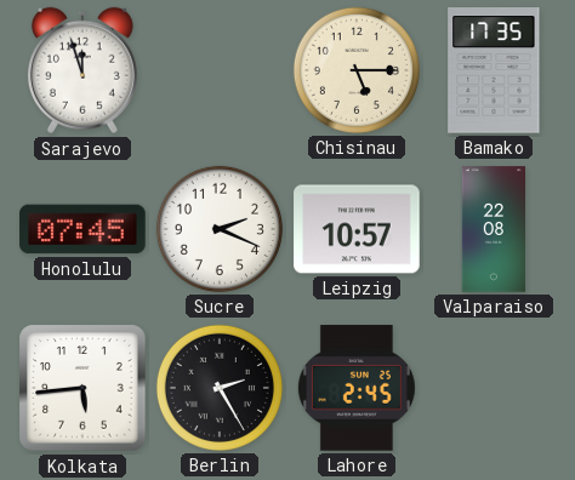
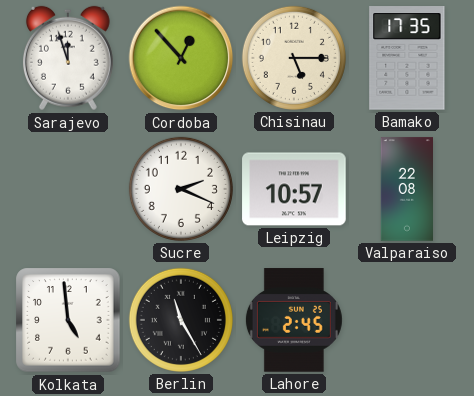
Cordoba: none -> 12:53 (181, 58)
Honolulu: 07:45 -> none (82, 229)
Kolkata: 5:44 -> 4:59 (68, 320)
Berlin: 2:25 -> 11:25 (181, 320)
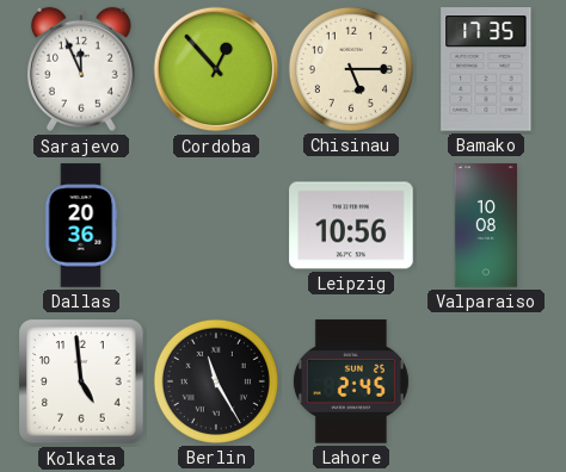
Sarajevo: 11:57 -> 11:56 (81, 69)
Dallas: none -> 20:36 (81, 225)
Sucre: 2:19 -> none (181, 189)
Leipzig: 10:57 -> 10:56 (351, 225)
Valparaiso: 22:08 -> 10:08 (485, 225)
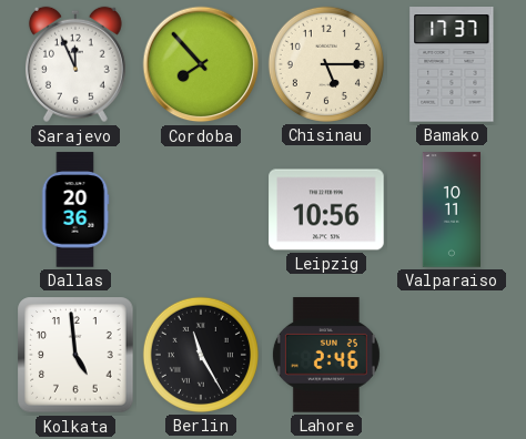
Cordoba: 12:53 -> 7:53 (201, 64)
Bamako: 17:35 -> 17:37 (452, 64)
Valparaiso: 10:08 -> 10:11 (451, 210)
Lahore: 2:45 -> 2:46 (326, 355)
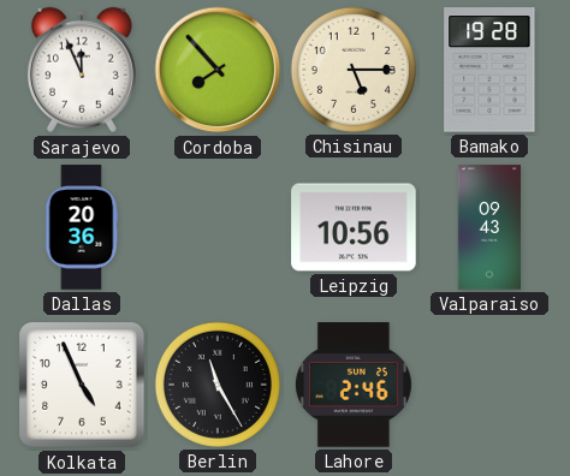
Bamako: 17:37 -> 19:28 (489, 70)
Valparaiso: 10:11 -> 09:43 (488, 227)
Kolkata: 4:59 -> 4:56 (82, 385)
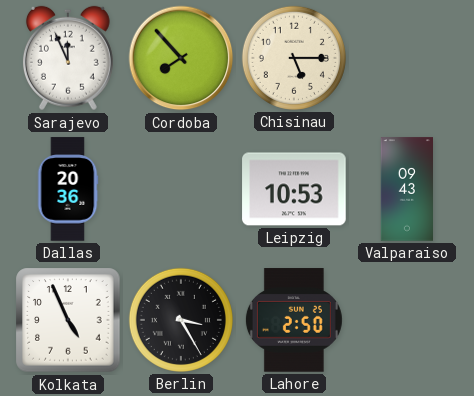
Bamako: 19:28 -> none (489, 70)
Leipzig: 10:56 -> 10:53 (294, 189)
Berlin: 11:25 -> 3:25 (181, 320)
Lahore: 2:46 -> 2:50 (294, 320)
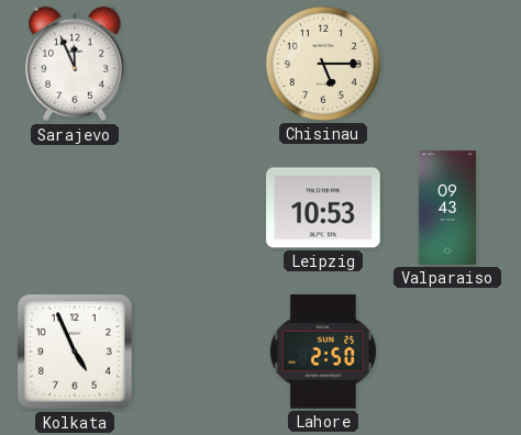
Cordoba: 7:53 -> none (181, 58)
Dallas: 20:36 -> none (68, 189)
Berlin: 3:25 -> none (181, 320)
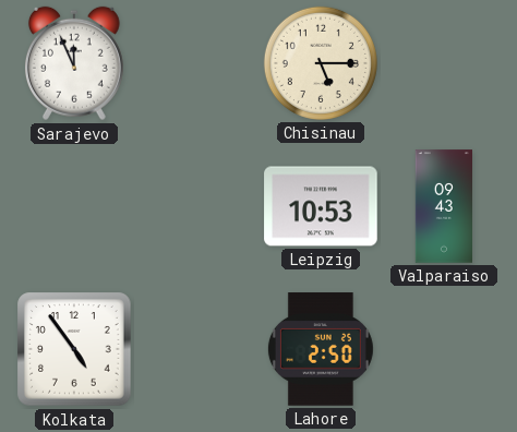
Kolkata: 4:56 -> 4:54 (74, 349)
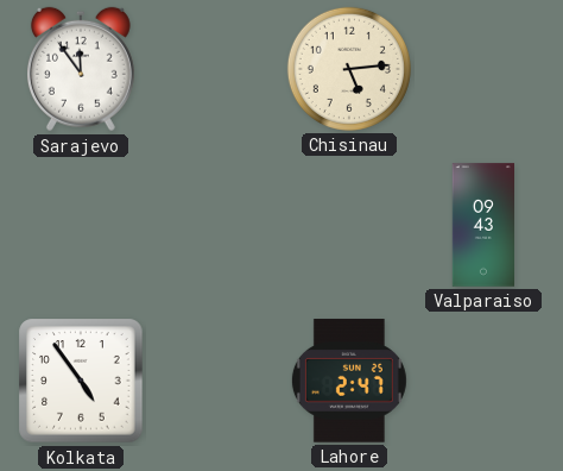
Sarajevo: 11:56 -> 11:54 (81, 69)
Chisinau: 5:15 -> 5:14 (349, 69)
Leipzig: 10:53 -> none (321, 206)
Lahore: 2:50 -> 2:47 (349, 381)
